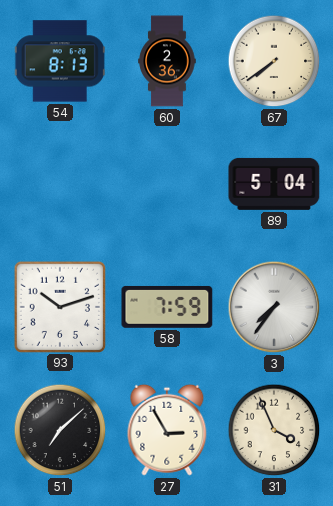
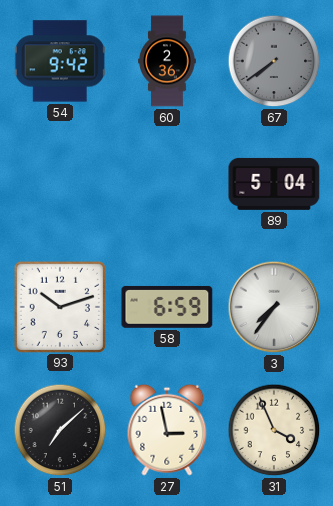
54: 8:13 -> 9:42 (60, 61)
67 dial: cream -> grey (274, 61)
58: 7:59 -> 6:59 (167, 307)
27: 2:55 -> 2:58 (167, 430)
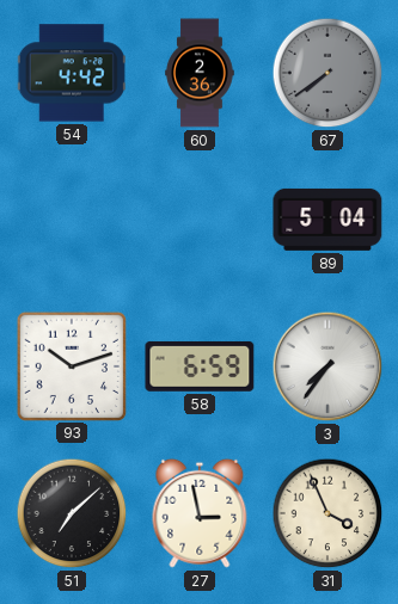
54: 9:42 -> 4:42 (72, 73)
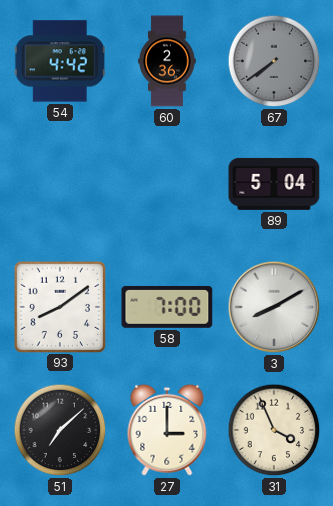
93: 10:12 -> 8:09 (59, 306)
58: 6:59 -> 7:00 (167, 307)
3: 7:36 -> 8:10 (274, 307)
27: 2:58 -> 3:00 (167, 430)
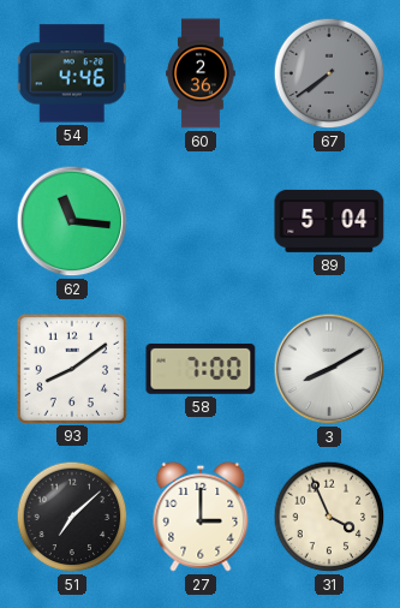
54: 4:42 -> 4:46 (72, 73)
62: none -> 11:16 (72, 221)
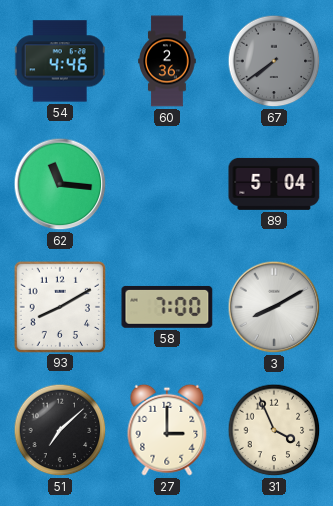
93: 8:09 -> 8:10 (59, 306)
